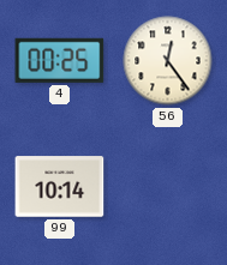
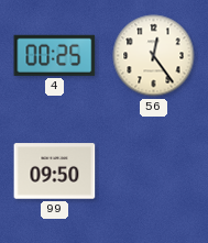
99: 10:14 -> 09:50 (55, 172)
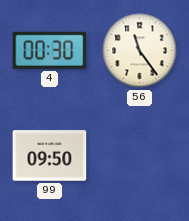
4: 00:25 -> 00:30 (50, 50)
56: 12:24 -> 11:24 (140, 51)
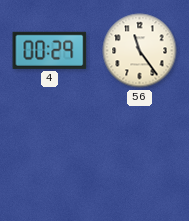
4: 00:30 -> 00:29 (50, 50)
99: 09:50 -> none (50, 156)
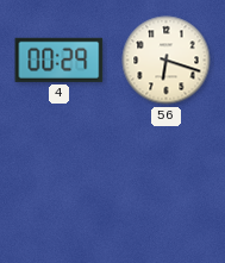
56: 11:24 -> 6:18 (167, 61)
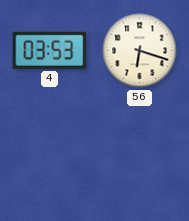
4: 00:29 -> 03:53 (50, 50)
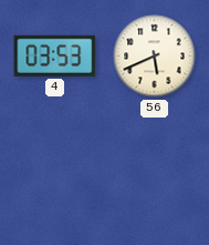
56: 6:18 -> 5:41 (155, 57)
